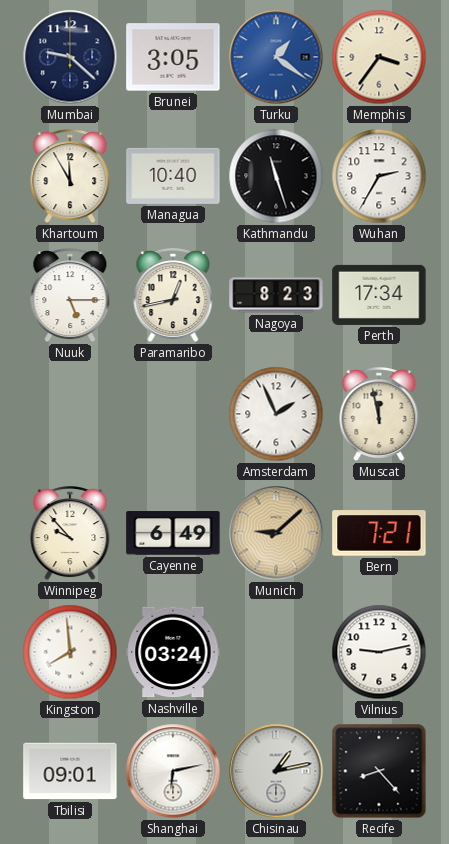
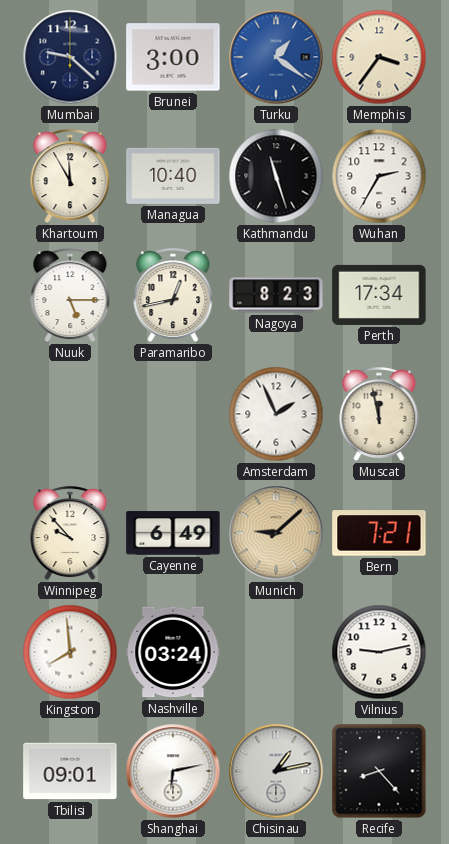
Brunei: 3:05 -> 3:00 (173, 57)
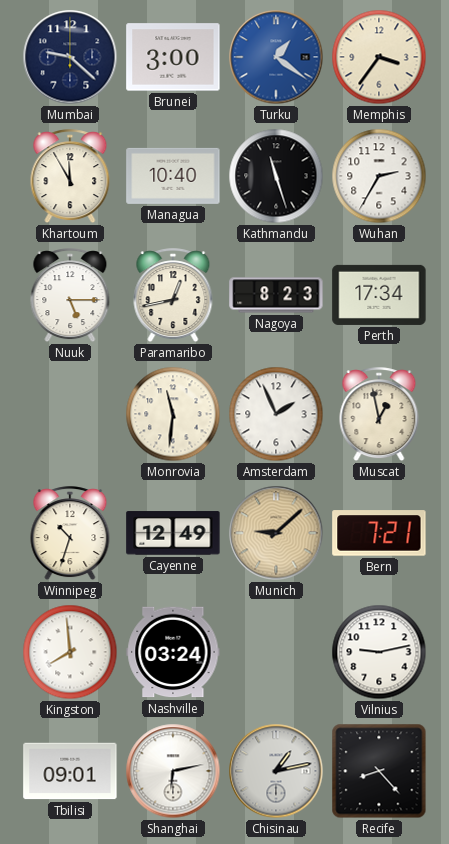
Monrovia: none -> 11:31 (173, 414)
Muscat: 11:58 -> 12:58 (379, 415)
Winnipeg: 9:53 -> 10:33 (70, 534)
Cayenne: 6:49 -> 12:49 (173, 533)
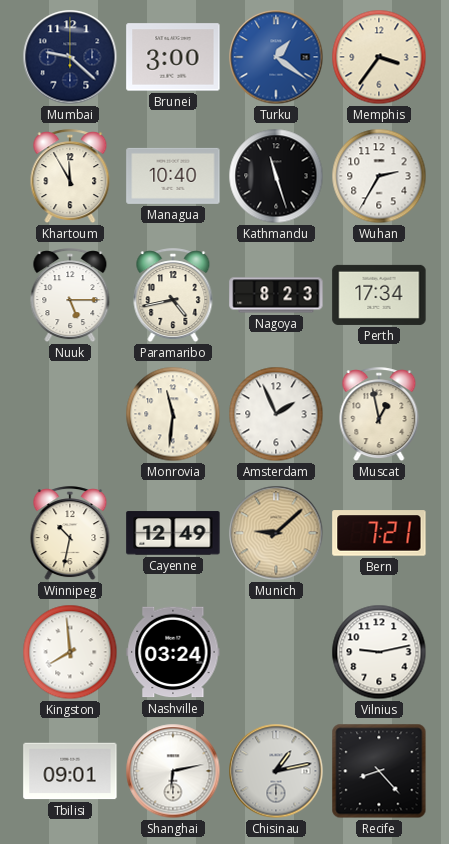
Paramaribo: 12:43 -> 4:43 (173, 296)
Winnipeg: 10:33 -> 10:32 (70, 534)
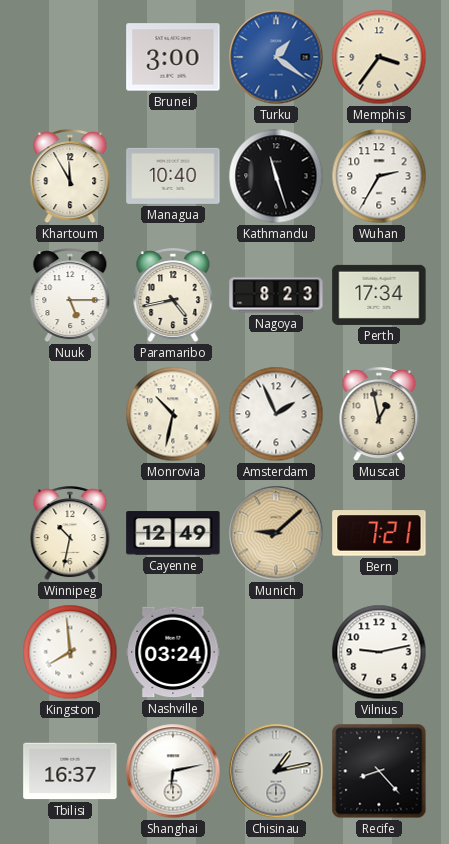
Mumbai: 9:22 -> none (70, 57)
Monrovia: 11:31 -> 10:32 (173, 414)
Tbilisi: 09:01 -> 16:37 (70, 771)
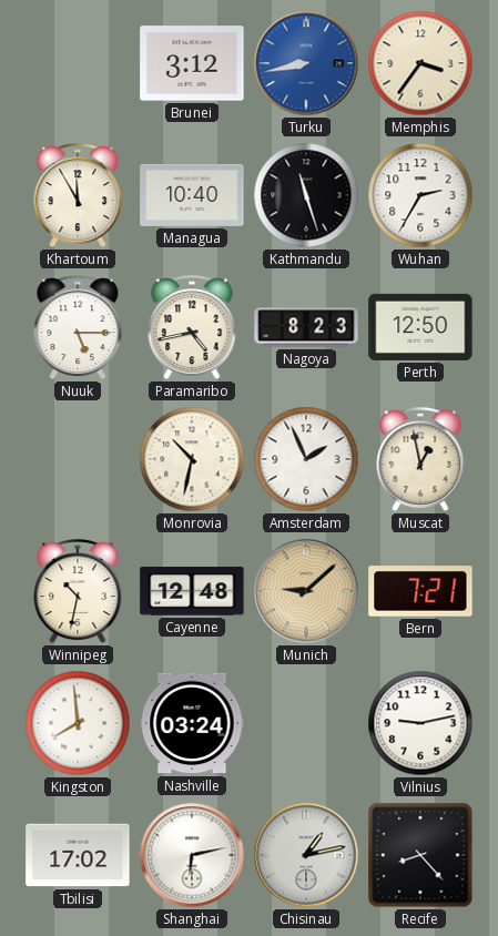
Brunei: 3:00 -> 3:12 (192, 63)
Turku: 1:21 -> 8:43 (306, 63)
Perth: 17:34 -> 12:50 (420, 327)
Cayenne: 12:49 -> 12:48 (192, 591)
Tbilisi: 16:37 -> 17:02 (78, 855)
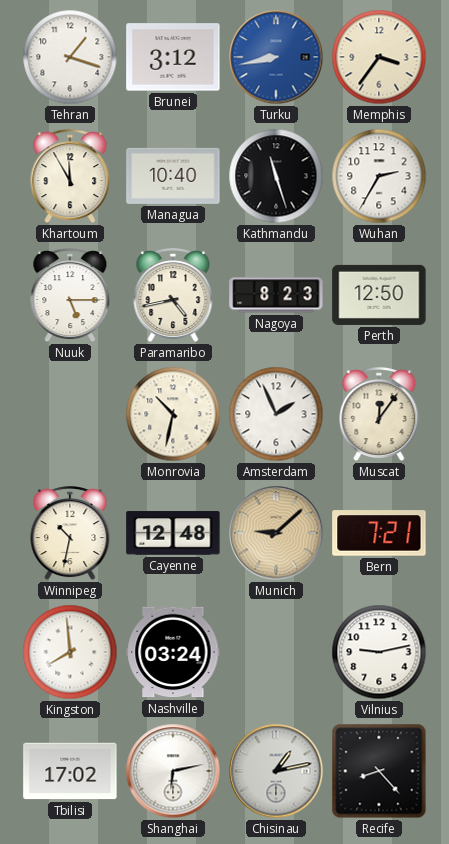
Tehran: none -> 1:18 (70, 57)
Muscat: 12:58 -> 12:06 (379, 415)
